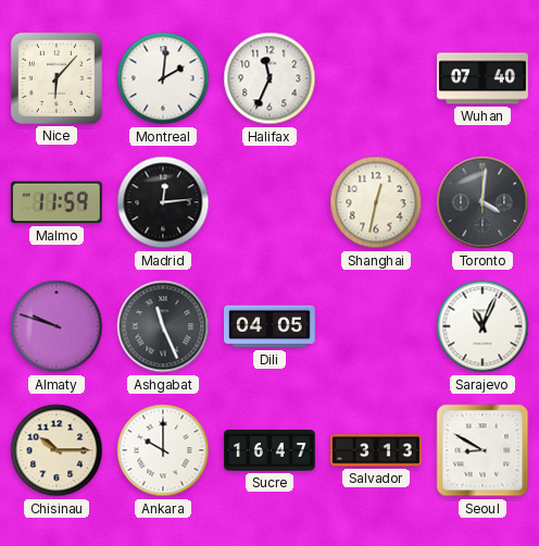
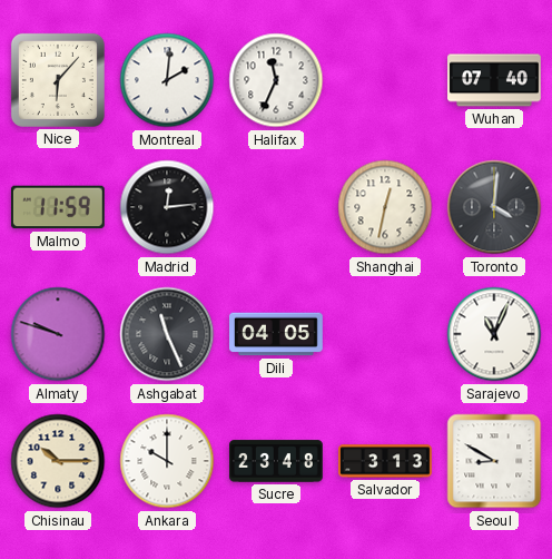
Sucre: 16:47 -> 23:48 (277, 461)
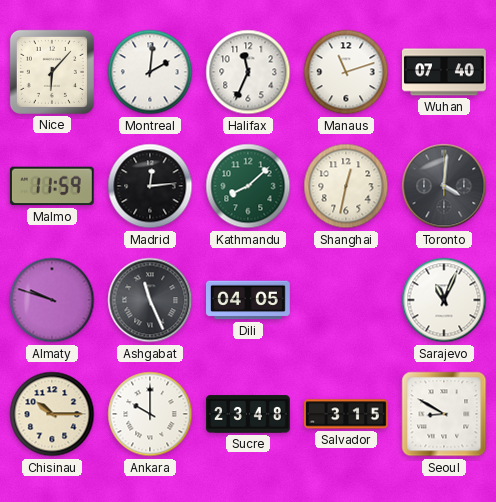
Manaus: none -> 11:12 (346, 72)
Kathmandu: none -> 8:08 (248, 186)
Salvador: 3:13 -> 3:15 (347, 414)
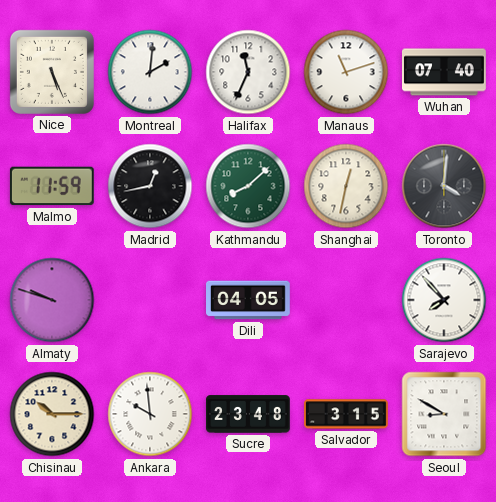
Nice: 6:07 -> 5:26 (52, 72)
Madrid: 12:14 -> 12:43 (150, 186)
Ashgabat: 11:26 -> none (150, 300)
Sarajevo: 11:04 -> 7:53 (444, 300)
Ankara: 10:00 -> 9:59 (150, 414)
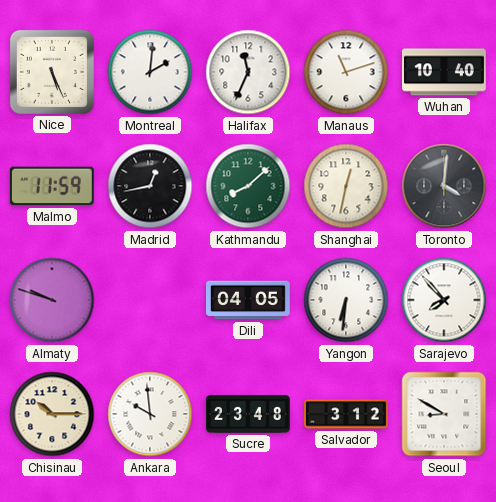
Wuhan: 07:40 -> 10:40 (445, 72)
Yangon: none -> 6:31 (346, 300)
Salvador: 3:15 -> 3:12 (347, 414)
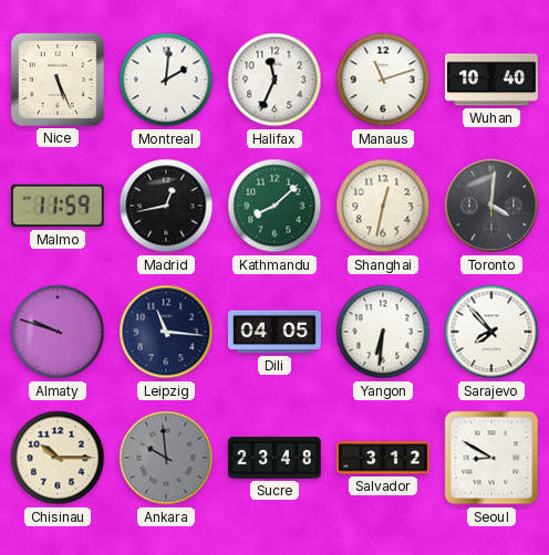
Leipzig: none -> 11:16 (166, 332)
Ankara dial: white -> grey (166, 458)
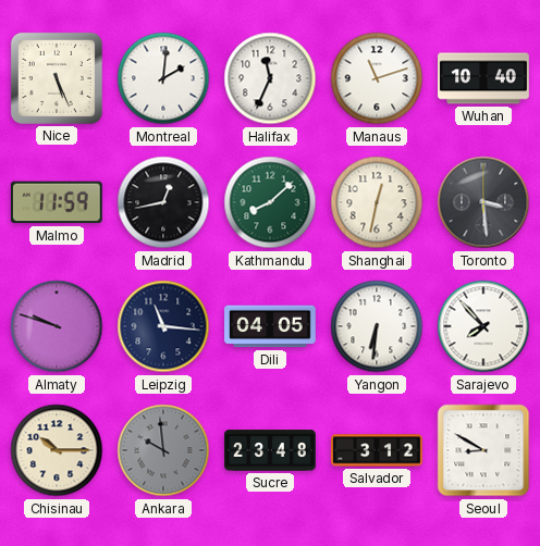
Toronto: 4:01 -> 3:29 (483, 202)
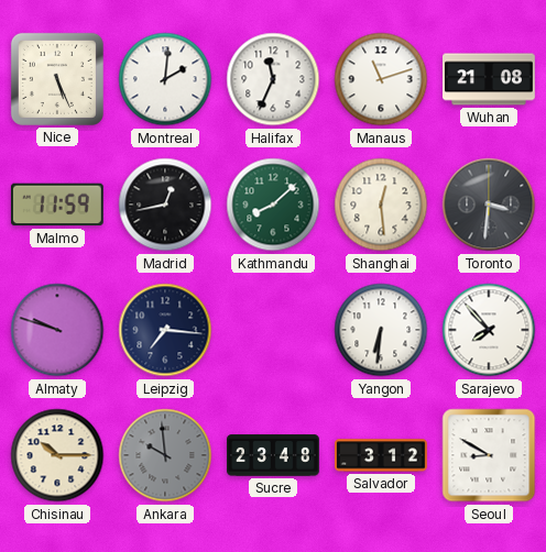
Wuhan: 10:40 -> 21:08 (490, 79)
Shanghai: 12:32 -> 12:29 (381, 205)
Toronto: 3:29 -> 3:31 (489, 205)
Leipzig: 11:16 -> 7:16 (165, 330)
Dili: 04:05 -> none (271, 326)
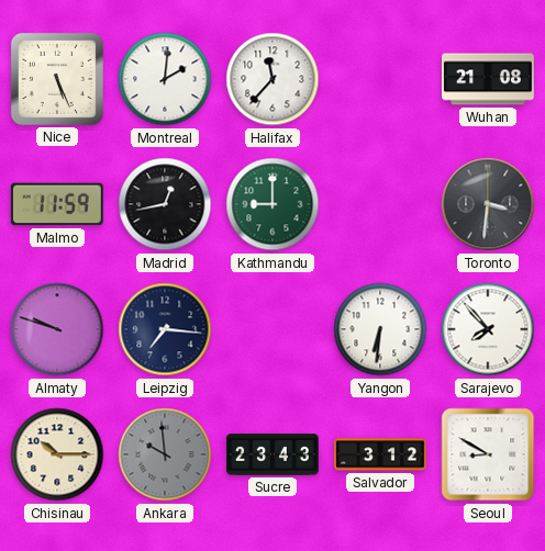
Halifax: 11:34 -> 11:37 (272, 79)
Manaus: 11:12 -> none (381, 79)
Kathmandu: 8:08 -> 9:00 (272, 204)
Shanghai: 12:29 -> none (381, 205)
Sucre: 23:48 -> 23:43 (274, 454)
